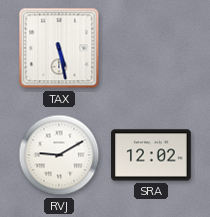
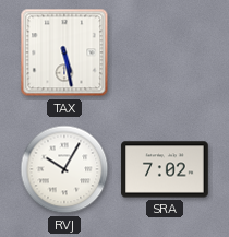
RVJ: 9:10 -> 10:05 (64, 169)
SRA: 12:02 -> 7:02 (165, 169)
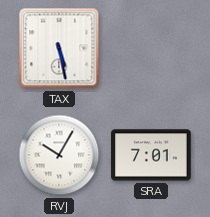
SRA: 7:02 -> 7:01 (151, 155)
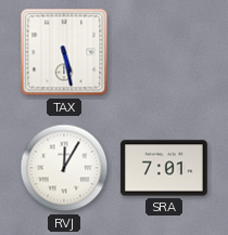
RVJ: 10:05 -> 12:05 (64, 168)
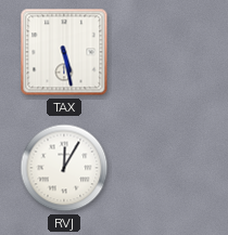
SRA: 7:01 -> none (164, 168)
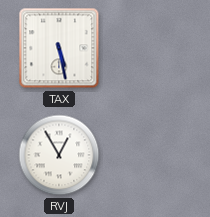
RVJ: 12:05 -> 12:55 (59, 155)
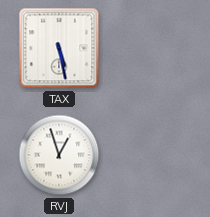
RVJ: 12:55 -> 12:57 (59, 155)
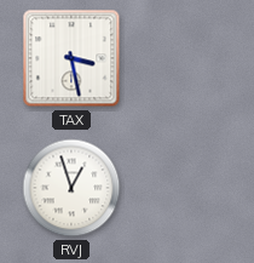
TAX: 5:28 -> 3:28 (71, 58)
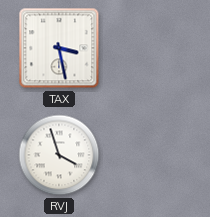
RVJ: 12:57 -> 3:57 (59, 155)
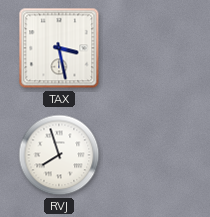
RVJ: 3:57 -> 7:57 (59, 155)
